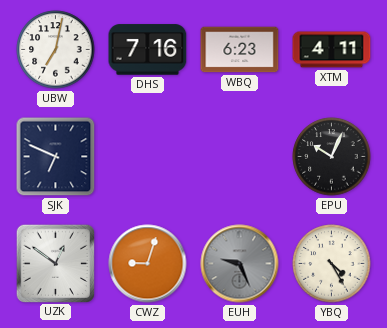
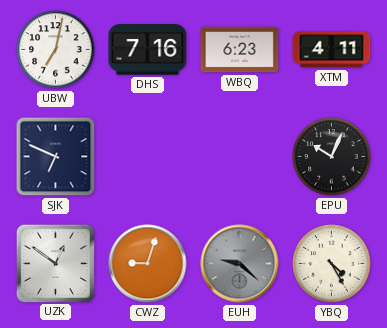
EUH: 9:26 -> 9:22 (240, 264)
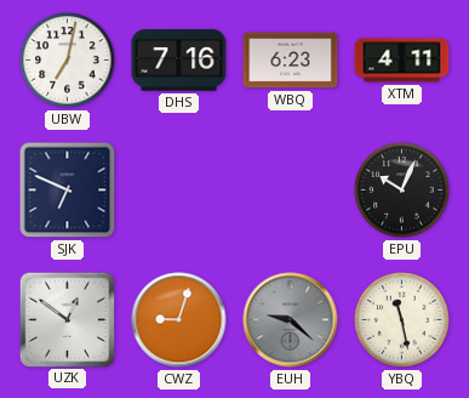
YBQ: 4:25 -> 11:28 (402, 320)
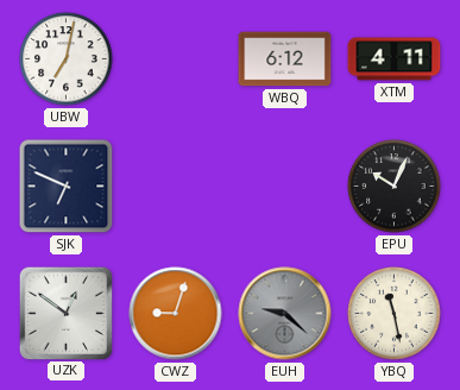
DHS: 7:16 -> none (179, 61)
WBQ: 6:23 -> 6:12 (285, 59)
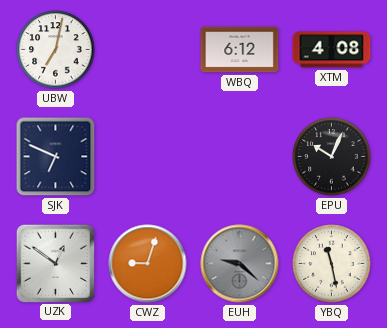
XTM: 4:11 -> 4:08 (332, 50)
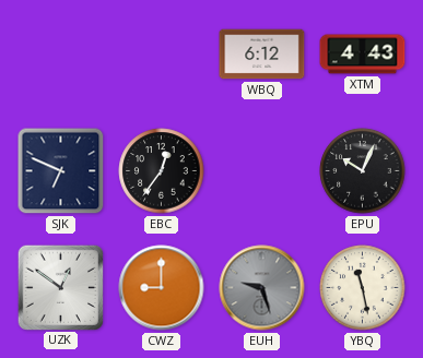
UBW: 7:02 -> none (56, 50)
XTM: 4:08 -> 4:43 (363, 55)
EBC: none -> 12:36 (162, 171)
CWZ: 9:03 -> 9:00 (162, 288)
EUH: 9:22 -> 9:27 (262, 288)
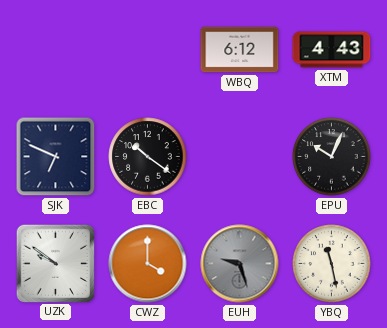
EBC: 12:36 -> 10:21 (148, 157)
UZK: 12:51 -> 9:51 (55, 263)
CWZ: 9:00 -> 4:00 (148, 264)
